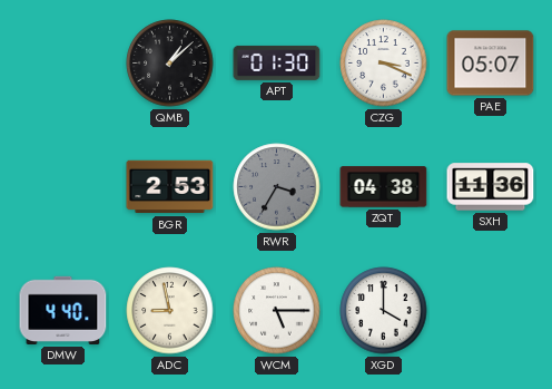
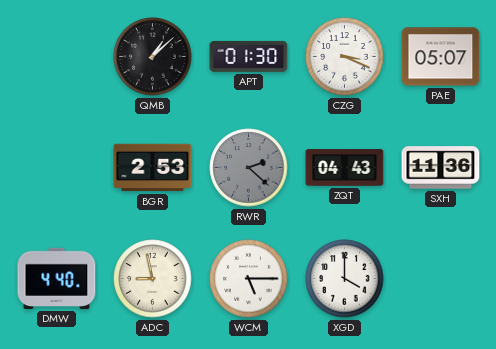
RWR: 3:35 -> 2:22 (249, 168)
ZQT: 04:38 -> 04:43 (345, 168)
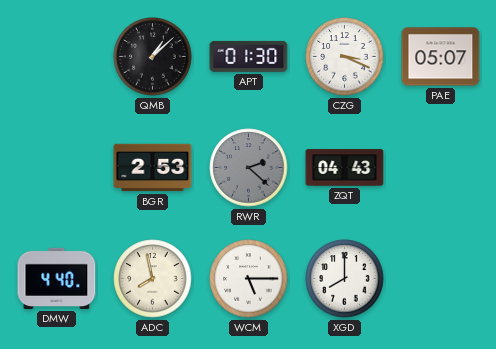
SXH: 11:36 -> none (441, 168)
ADC: 8:58 -> 7:58 (153, 279)
XGD: 4:00 -> 8:00 (345, 279)
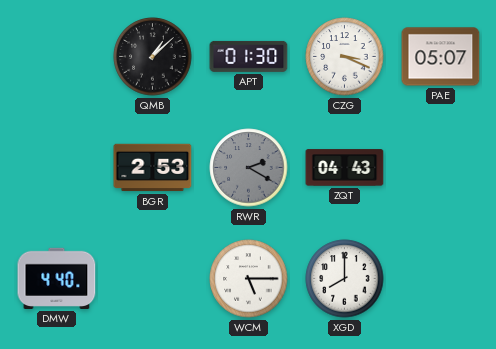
RWR: 2:22 -> 2:20 (249, 168)
ADC: 7:58 -> none (153, 279)
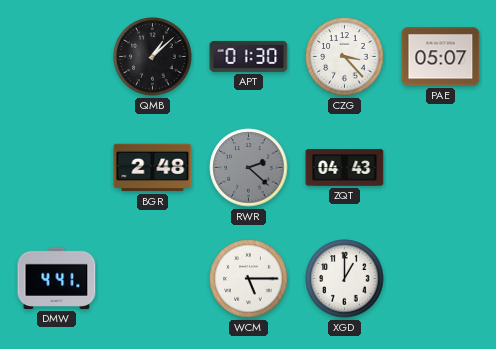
CZG: 3:19 -> 3:23 (345, 57)
BGR: 2:53 -> 2:48 (153, 168)
RWR: 2:20 -> 2:22 (249, 168)
DMW: 4:40 -> 4:41 (57, 278)
XGD: 8:00 -> 1:00 (345, 279)
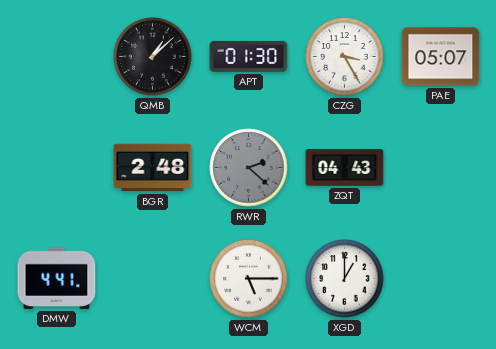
CZG: 3:23 -> 3:25 (345, 57)
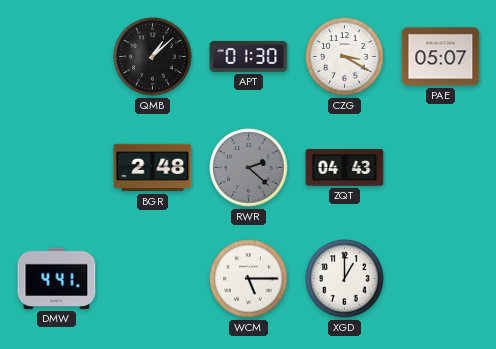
CZG: 3:25 -> 3:20 (345, 57)
